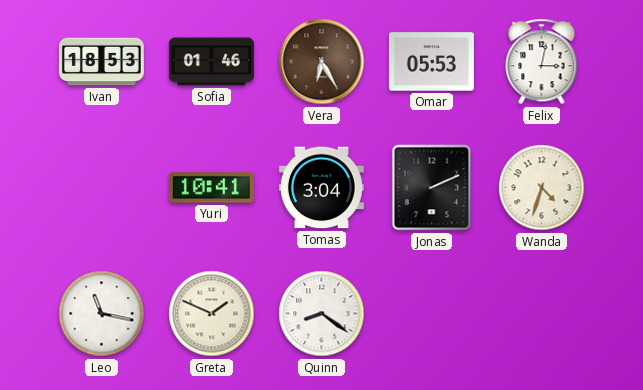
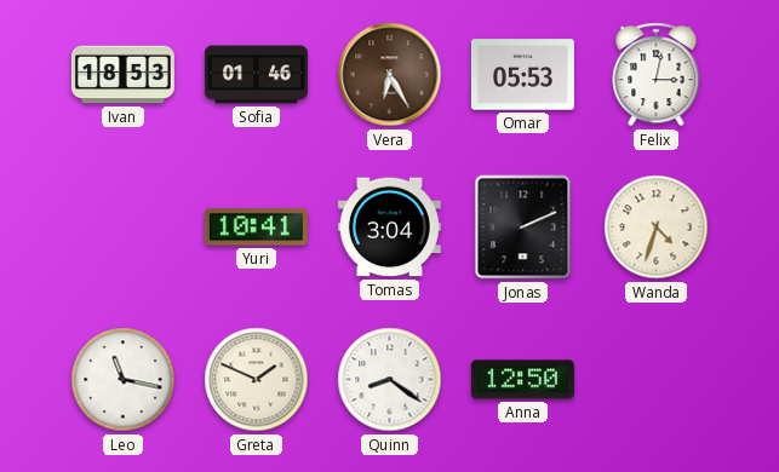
Anna: none -> 12:50 (522, 380)
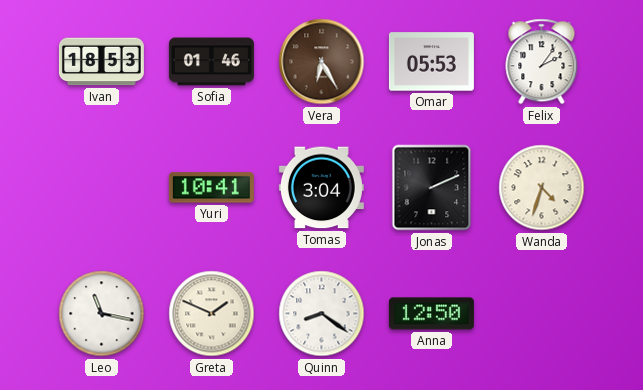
Felix: 3:02 -> 2:06 (542, 62)
